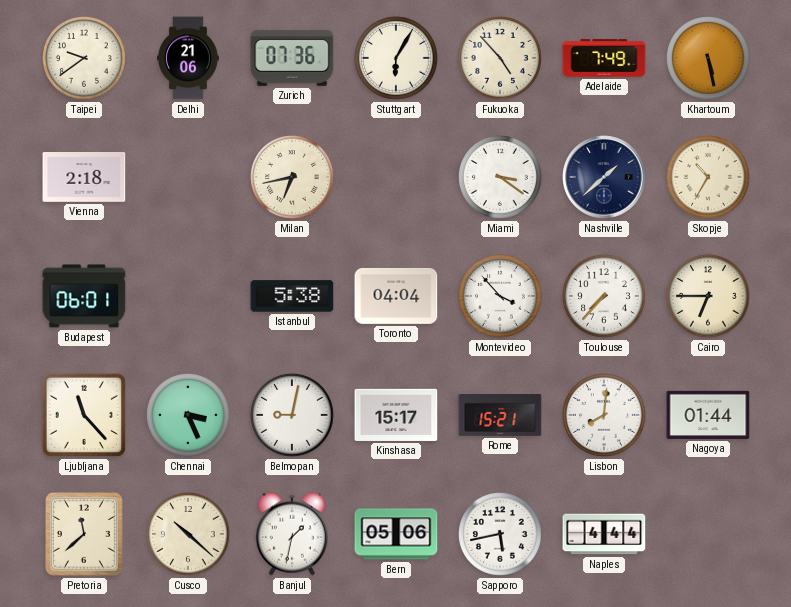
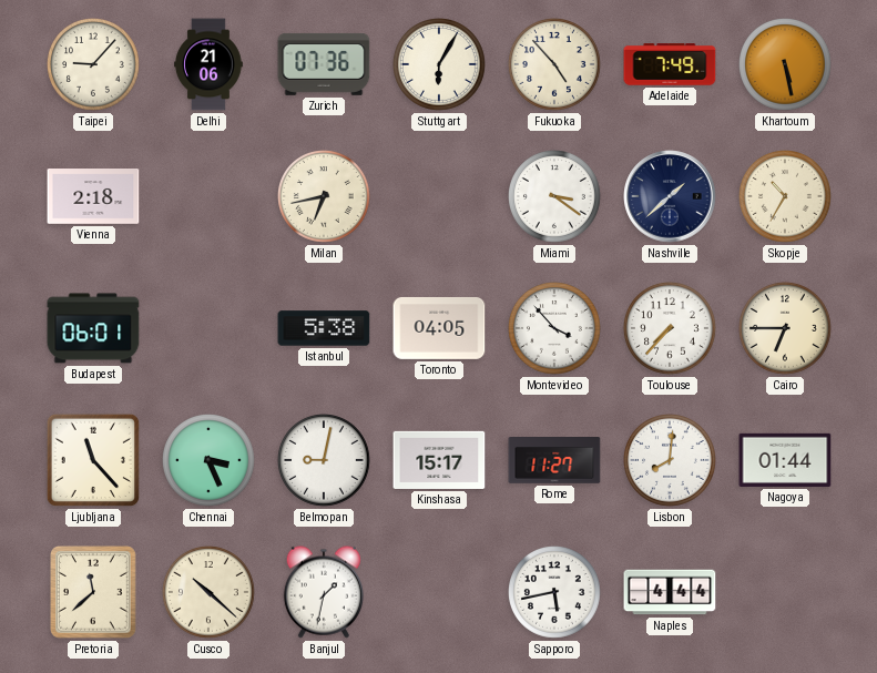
Taipei: 9:39 -> 9:07 (94, 65)
Toronto: 04:04 -> 04:05 (439, 328)
Rome: 15:21 -> 11:27 (554, 461)
Bern: 05:06 -> none (396, 534)
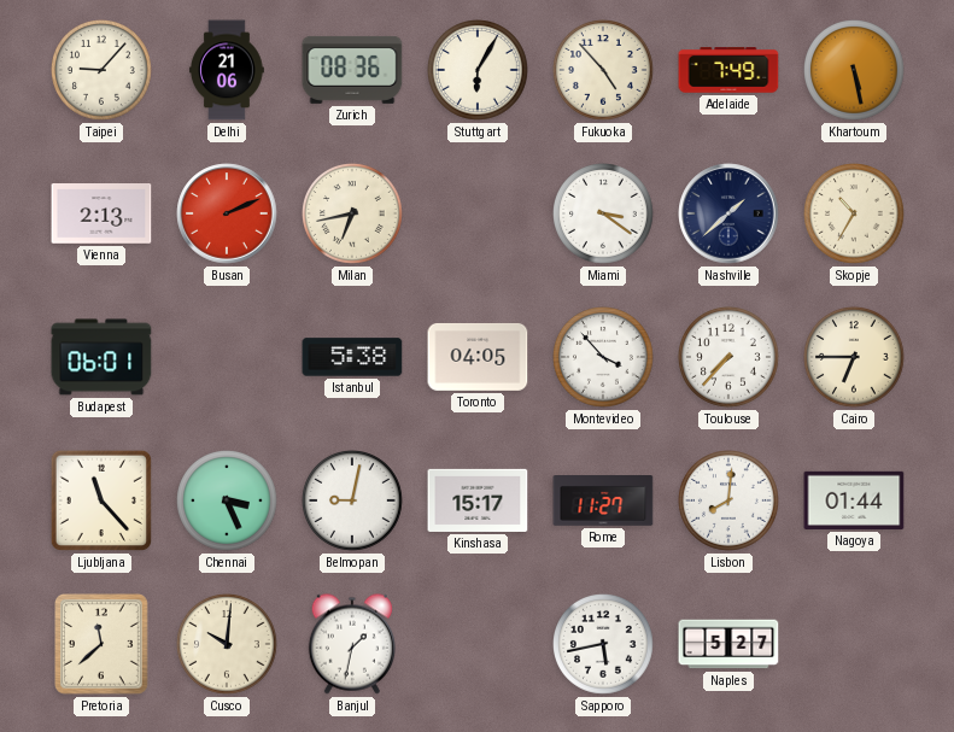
Zurich: 07:36 -> 08:36 (352, 70)
Vienna: 2:18 -> 2:13 (101, 215)
Busan: none -> 2:11 (227, 213)
Cusco: 10:22 -> 10:01 (228, 645)
Naples: 4:44 -> 5:27 (728, 644)
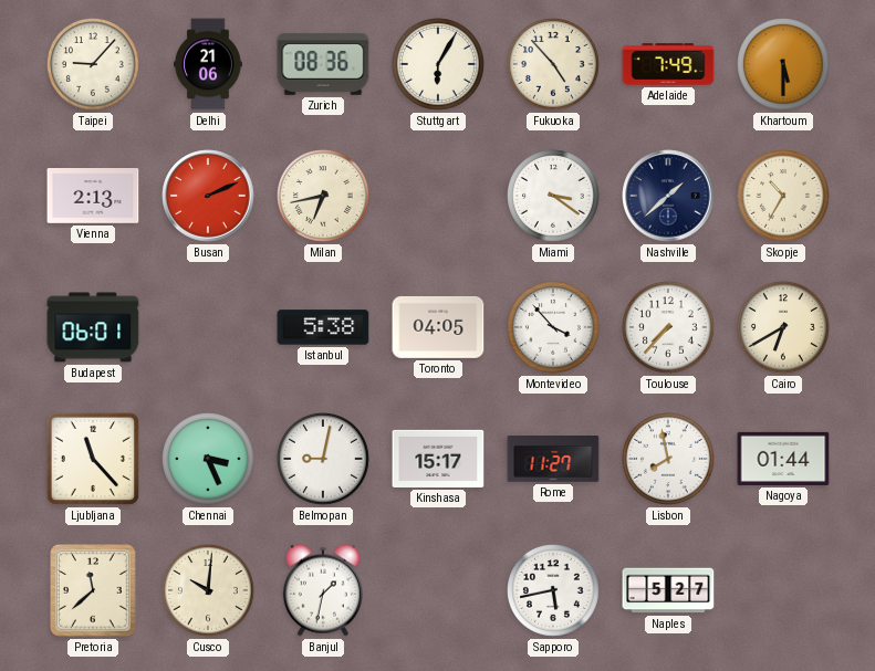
Khartoum: 5:28 -> 5:30 (784, 65)
Cairo: 6:45 -> 6:40 (784, 328)
Lisbon: 8:01 -> 7:58 (669, 460)
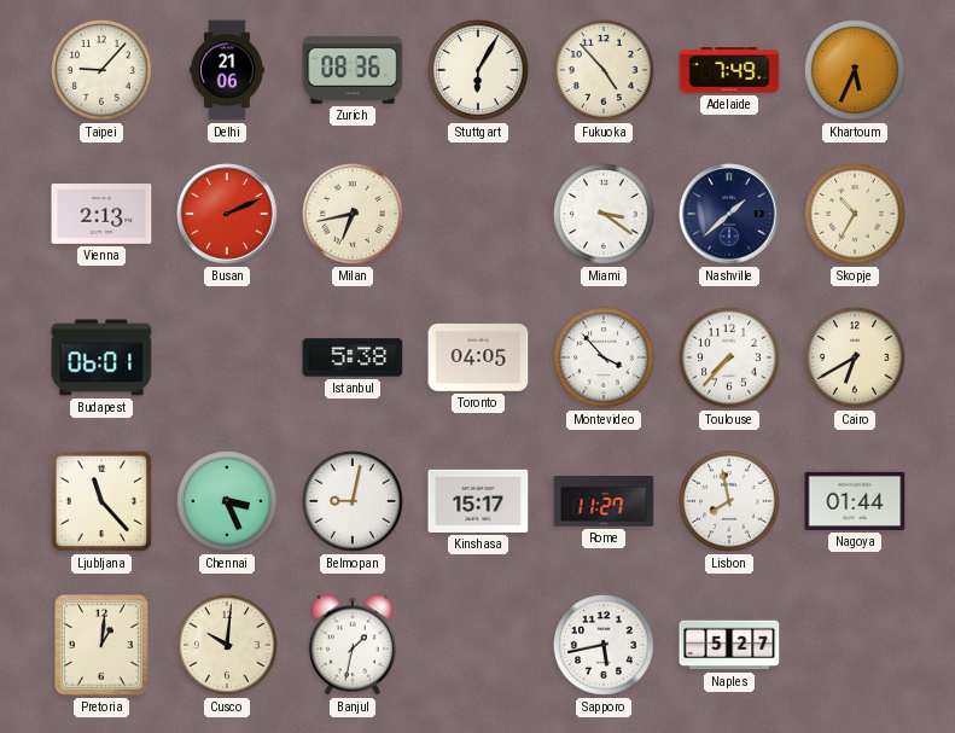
Khartoum: 5:30 -> 5:34 (856, 71)
Pretoria: 11:38 -> 1:01 (103, 646)
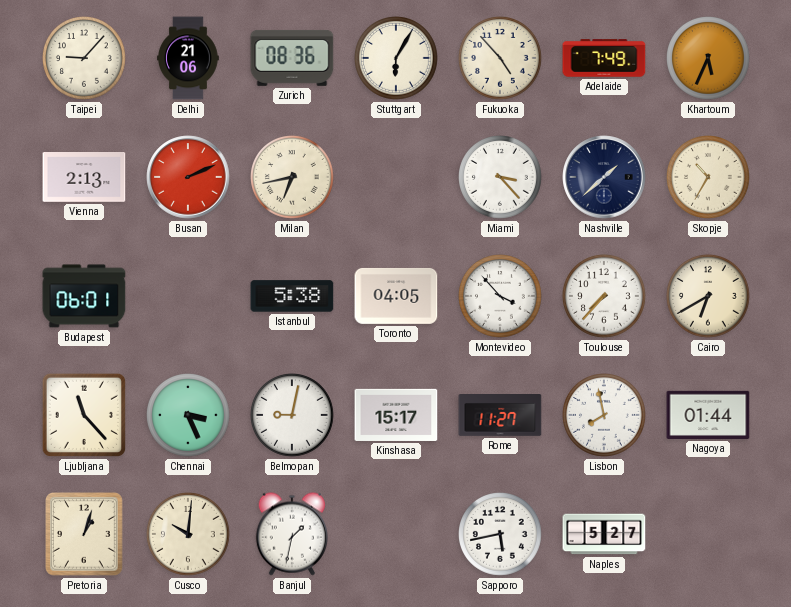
Miami: 3:21 -> 3:23 (501, 178)
Pretoria: 1:01 -> 1:03 (85, 535)
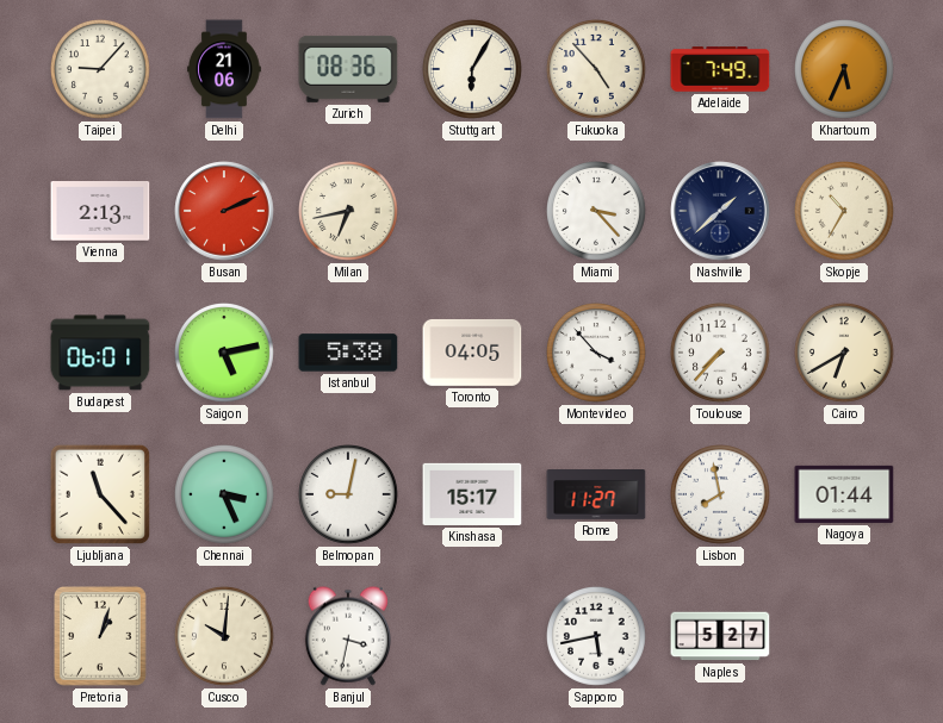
Saigon: none -> 5:13 (225, 354)
Banjul: 1:32 -> 3:32 (348, 636)
